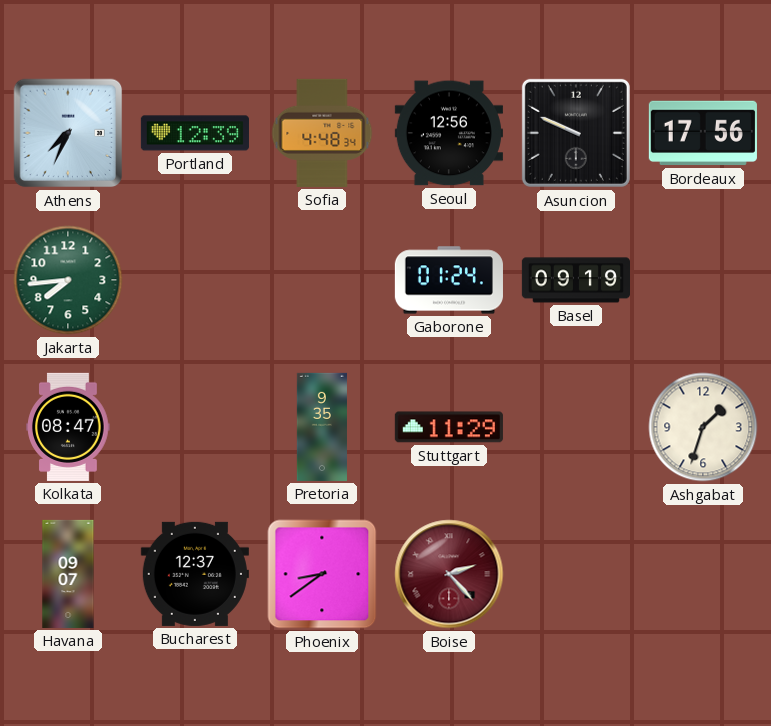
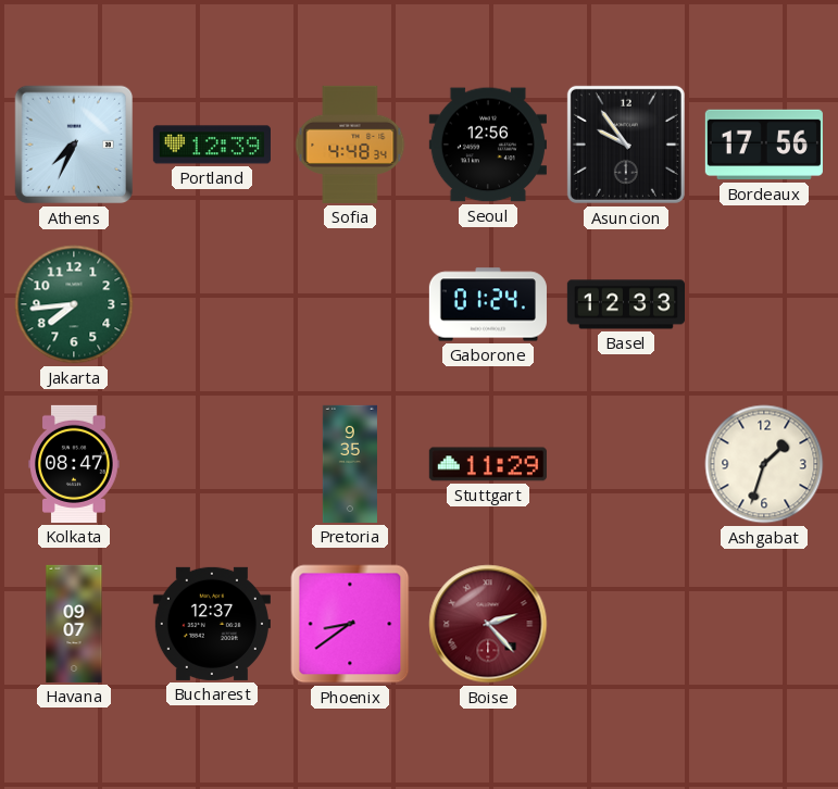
Asuncion: 9:49 -> 9:54 (626, 145)
Basel: 09:19 -> 12:33 (625, 304)
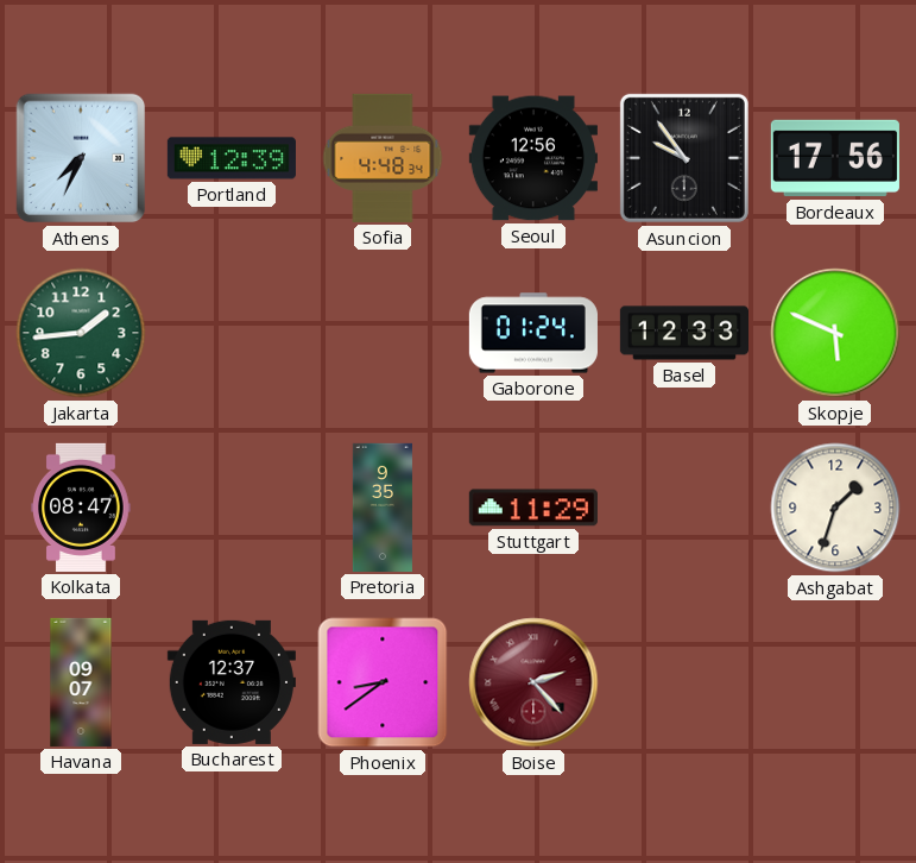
Jakarta: 7:44 -> 1:44 (81, 333)
Skopje: none -> 5:49 (835, 333)
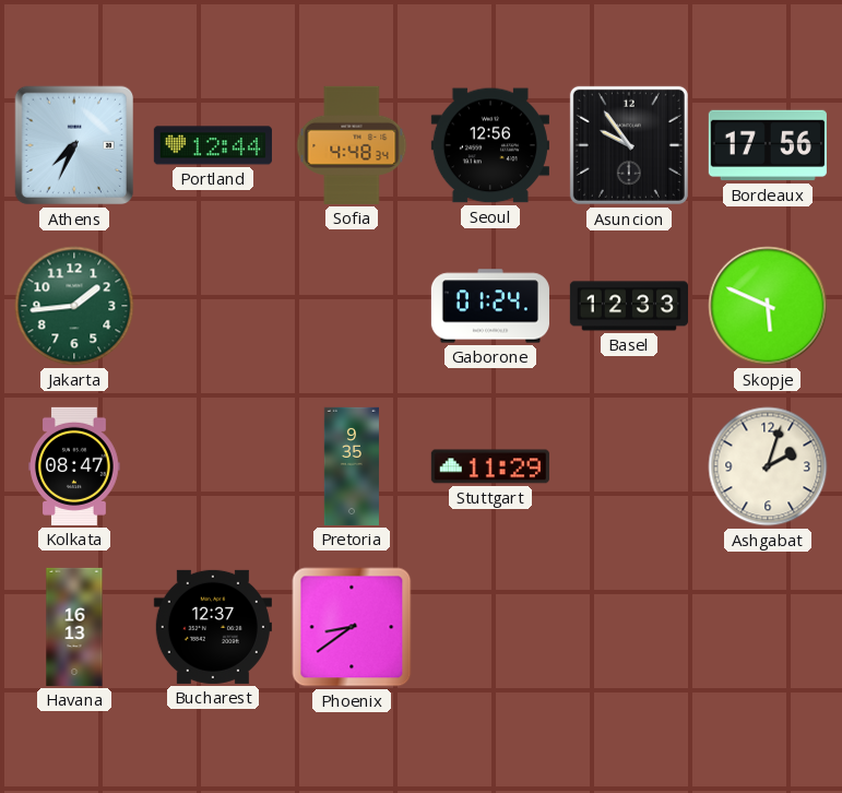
Portland: 12:39 -> 12:44 (213, 145)
Ashgabat: 1:33 -> 2:03 (768, 466)
Havana: 09:07 -> 16:13 (74, 627)
Boise: 2:23 -> none (533, 682)
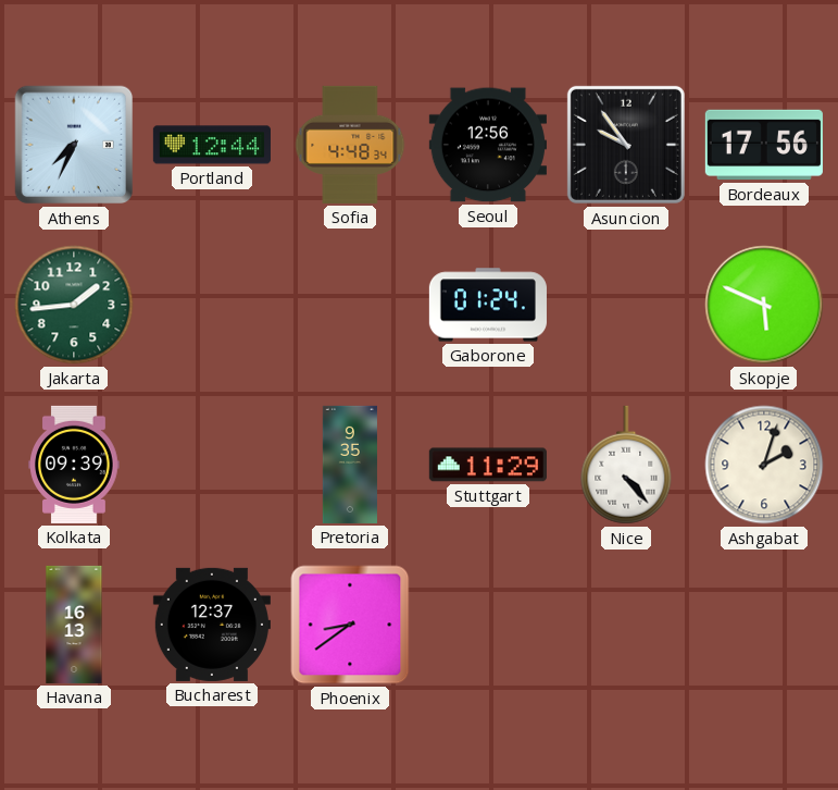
Basel: 12:33 -> none (628, 306)
Kolkata: 08:47 -> 09:39 (74, 465)
Nice: none -> 4:23 (626, 465)
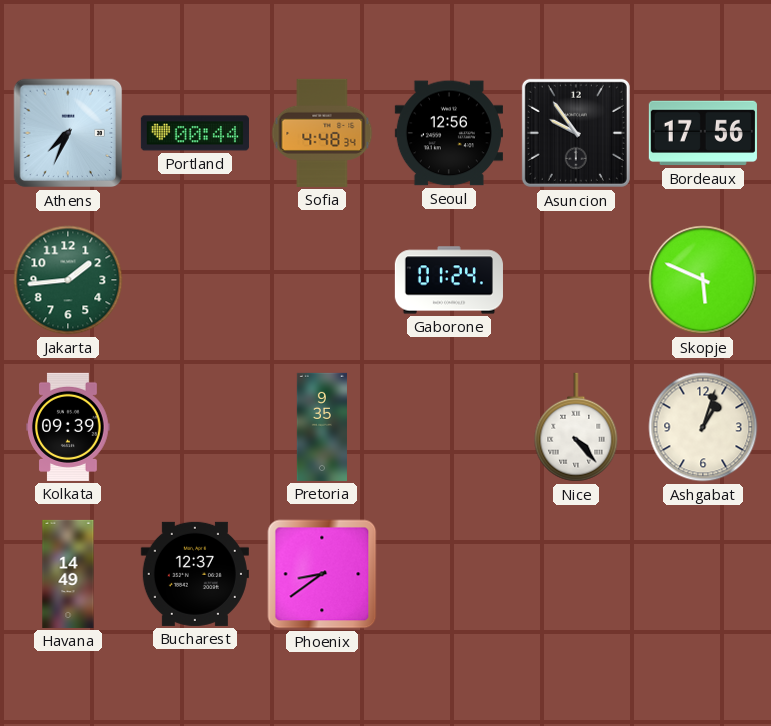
Portland: 12:44 -> 00:44 (195, 133)
Stuttgart: 11:29 -> none (488, 465)
Ashgabat: 2:03 -> 1:03 (703, 427)
Havana: 16:13 -> 14:49 (68, 574)
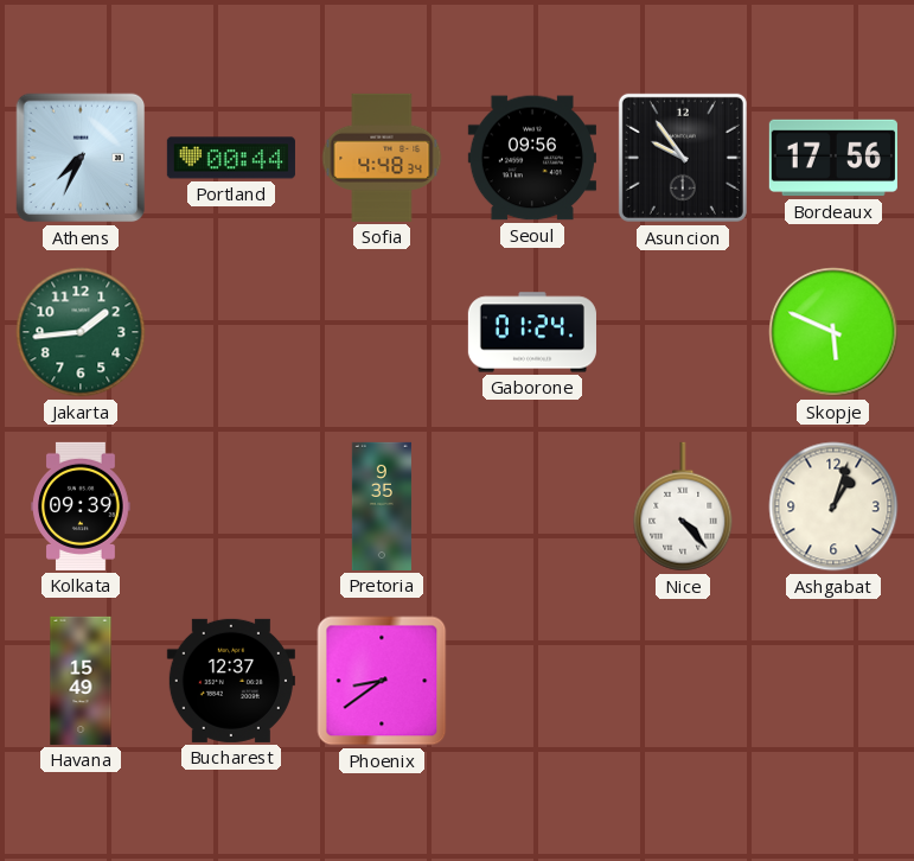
Seoul: 12:56 -> 09:56 (532, 158)
Havana: 14:49 -> 15:49 (81, 681)
